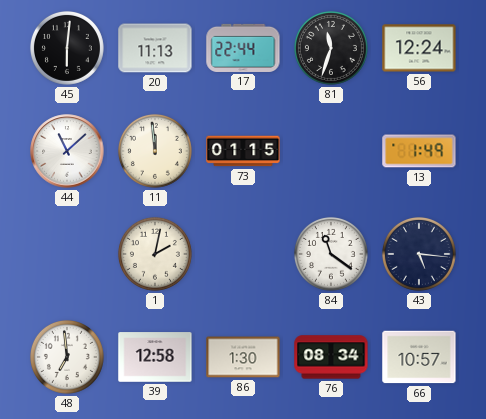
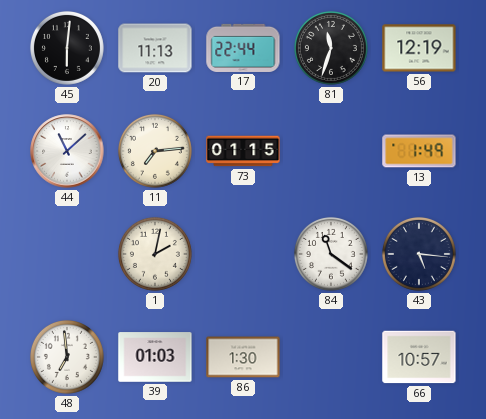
56: 12:24 -> 12:19 (419, 48)
11: 11:59 -> 7:14 (155, 151)
39: 12:58 -> 01:03 (155, 357)
76: 08:34 -> none (331, 357)
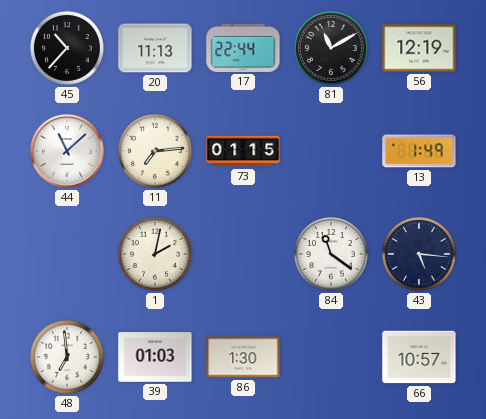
45: 6:01 -> 10:37 (67, 48)
81: 11:33 -> 11:10 (331, 48)
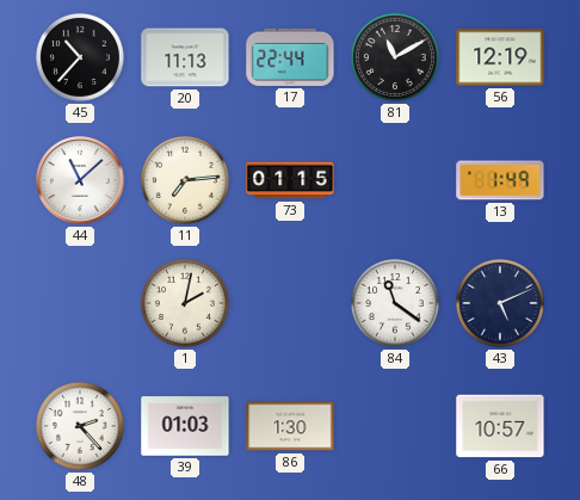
43: 5:16 -> 5:11 (500, 303)
48: 6:59 -> 2:23 (80, 426)
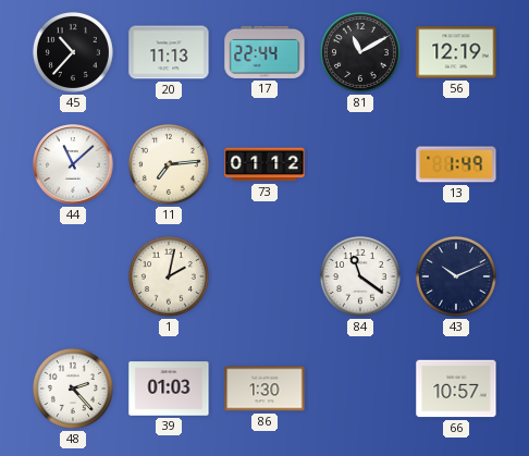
73: 01:15 -> 01:12 (264, 164)
43: 5:11 -> 10:11 (456, 276)
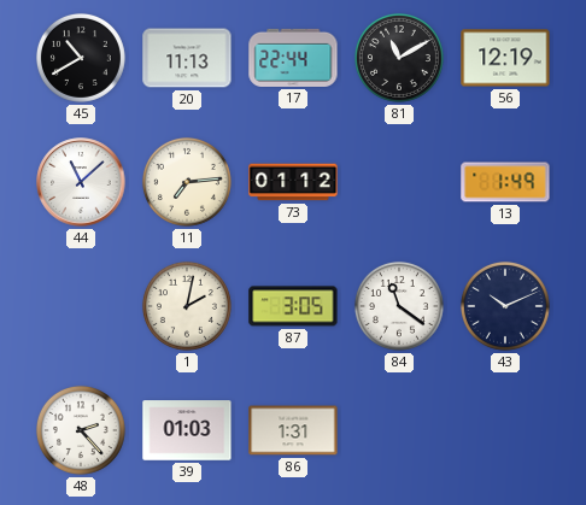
45: 10:37 -> 10:40 (81, 58)
87: none -> 3:05 (293, 306)
86: 1:30 -> 1:31 (293, 430)
66: 10:57 -> none (456, 389)
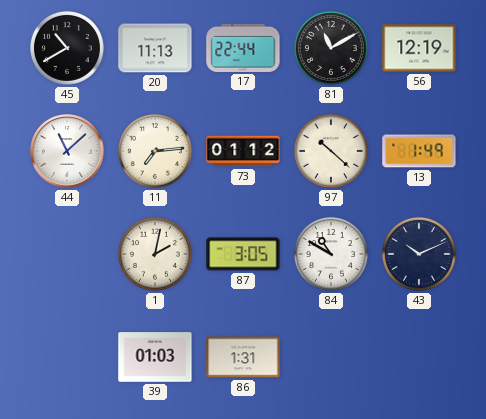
97: none -> 10:22 (331, 151)
84: 11:21 -> 10:50 (331, 254)
48: 2:23 -> none (81, 430)
